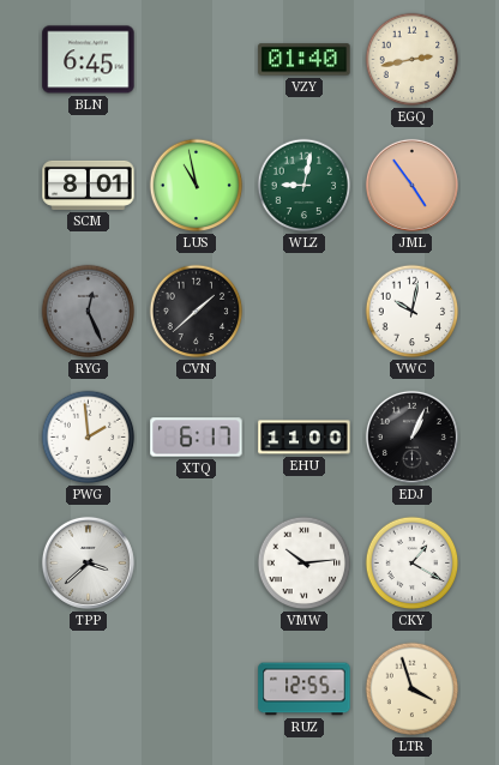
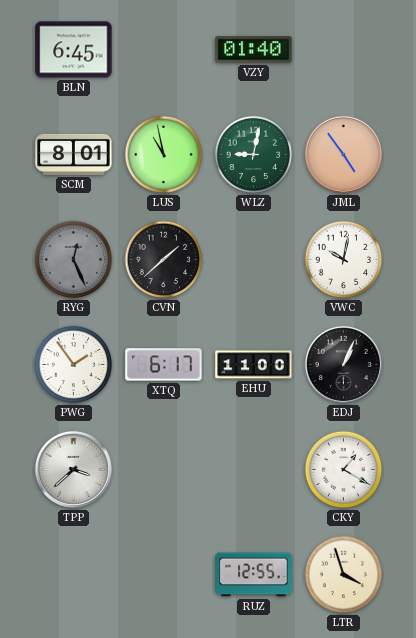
EGQ: 2:43 -> none (413, 60)
PWG: 1:59 -> 1:54 (74, 365)
VMW: 10:14 -> none (305, 564)
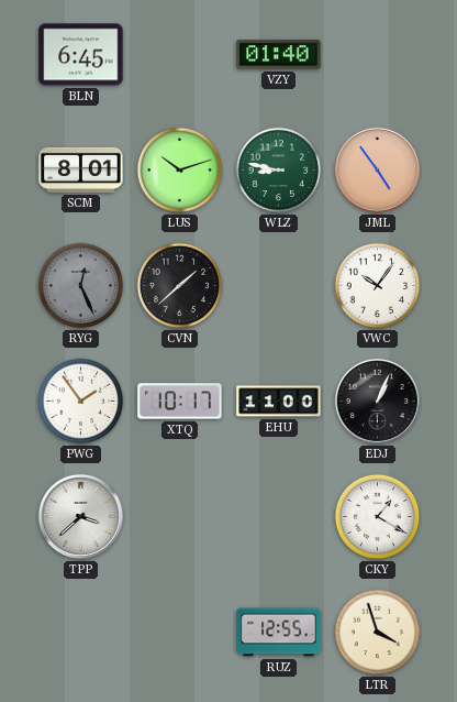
LUS: 10:58 -> 10:12 (180, 171)
WLZ: 9:02 -> 8:47 (279, 171)
VWC: 10:02 -> 10:06 (378, 286)
XTQ: 6:17 -> 10:17 (180, 402)
